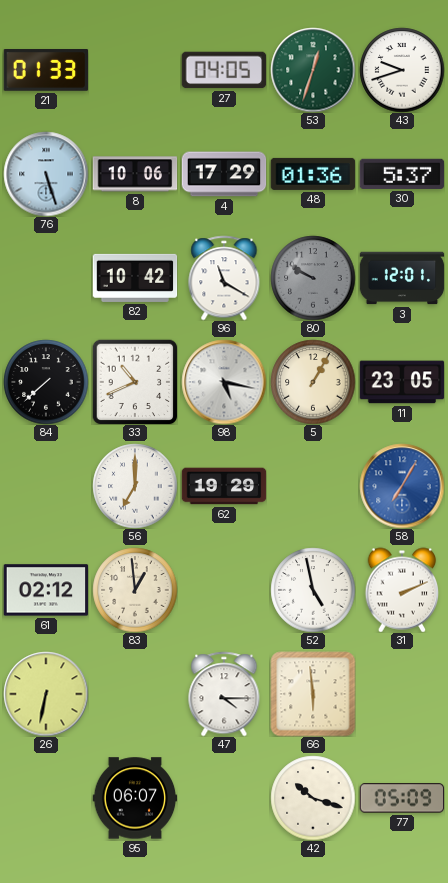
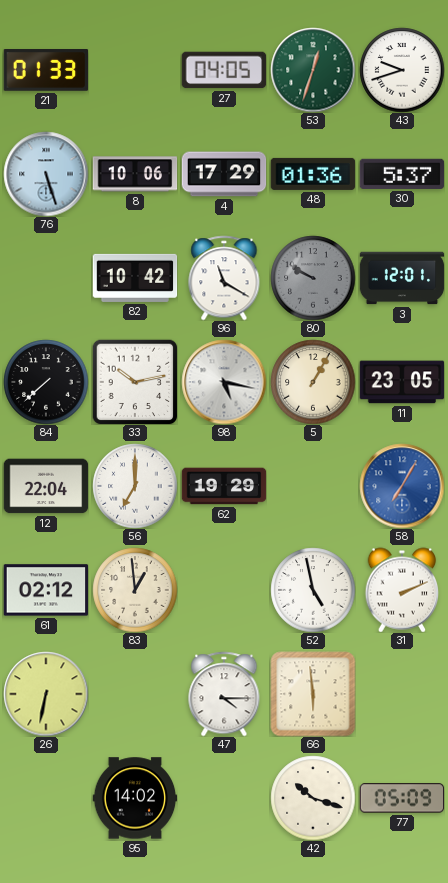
33: 10:41 -> 10:13 (135, 382)
12: none -> 22:04 (46, 486)
95: 06:07 -> 14:02 (135, 798)
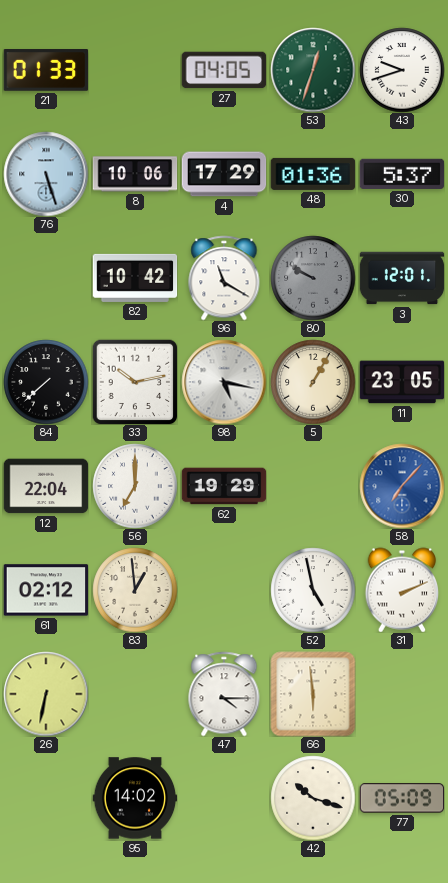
58: 7:05 -> 7:07 (402, 486)
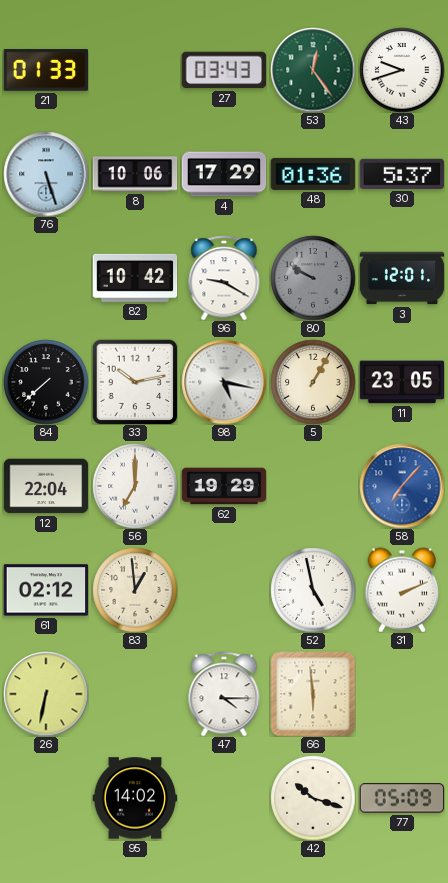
27: 04:05 -> 03:43 (224, 70)
53: 12:33 -> 12:24 (313, 70)
96: 11:20 -> 9:20 (224, 278)
